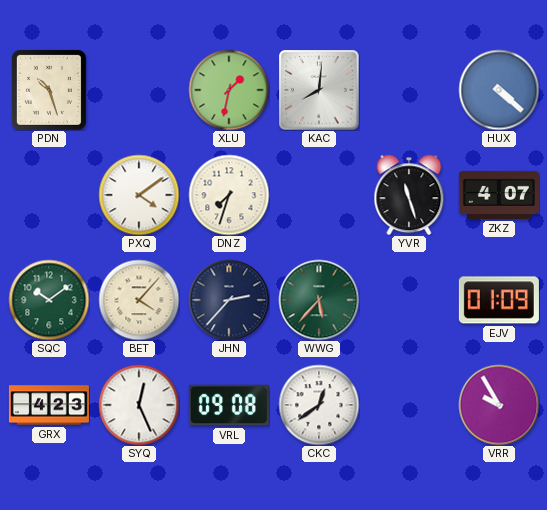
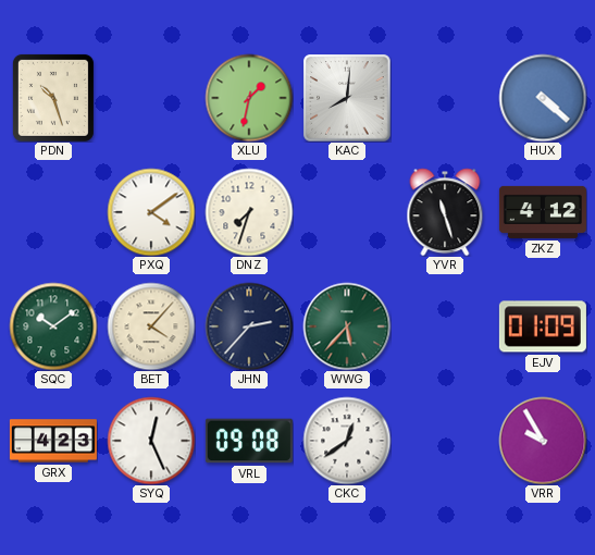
ZKZ: 4:07 -> 4:12 (543, 212)
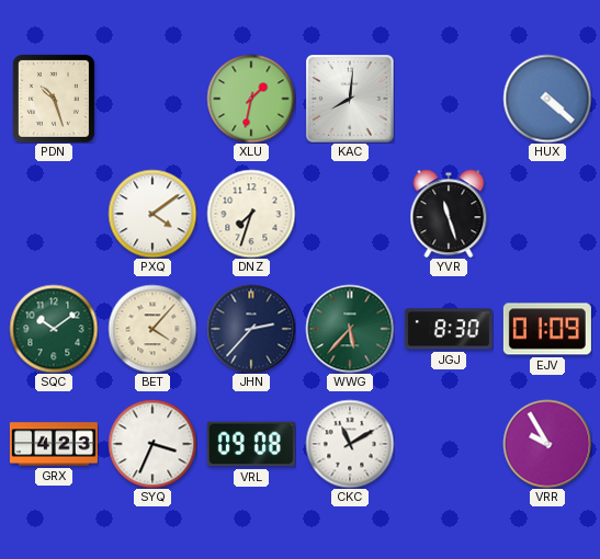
ZKZ: 4:12 -> none (543, 212)
JGJ: none -> 8:30 (449, 329)
SYQ: 12:26 -> 3:34 (152, 444)
CKC: 12:39 -> 11:10 (350, 444)
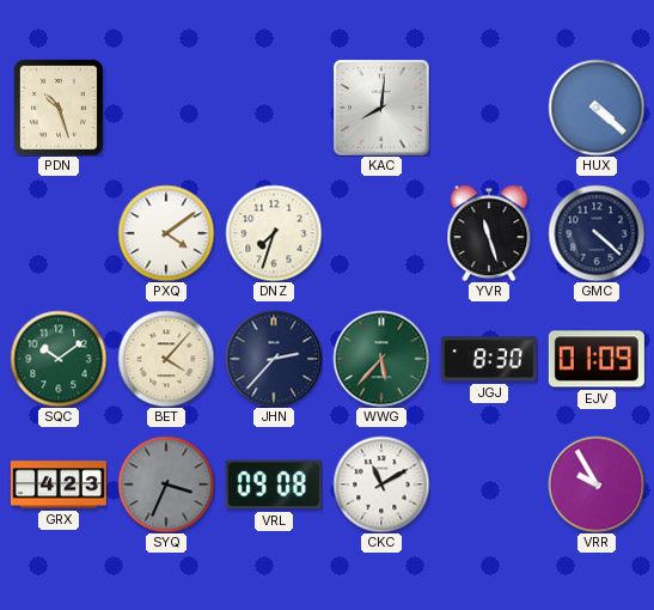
XLU: 1:32 -> none (251, 99)
GMC: none -> 4:22 (597, 233)
SYQ dial: white -> grey (166, 484)
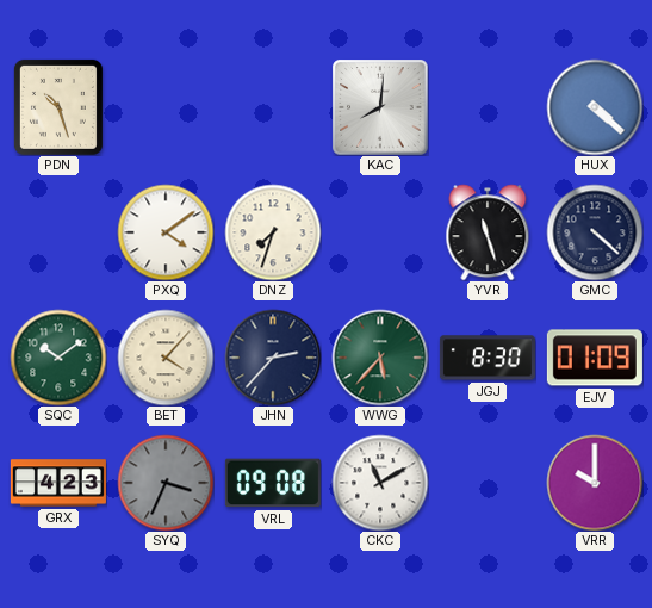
VRR: 9:55 -> 10:00 (595, 483)
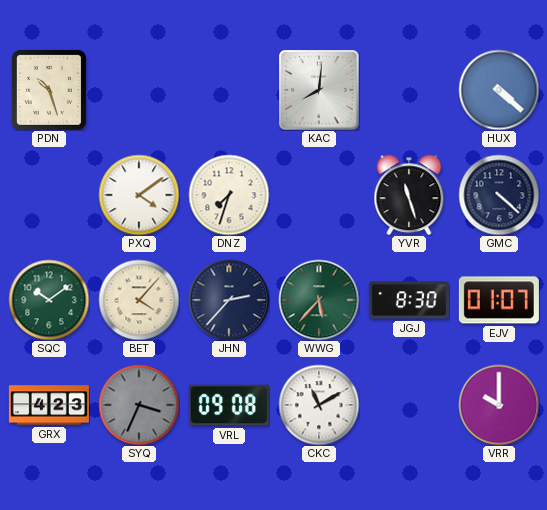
EJV: 01:09 -> 01:07 (499, 300)
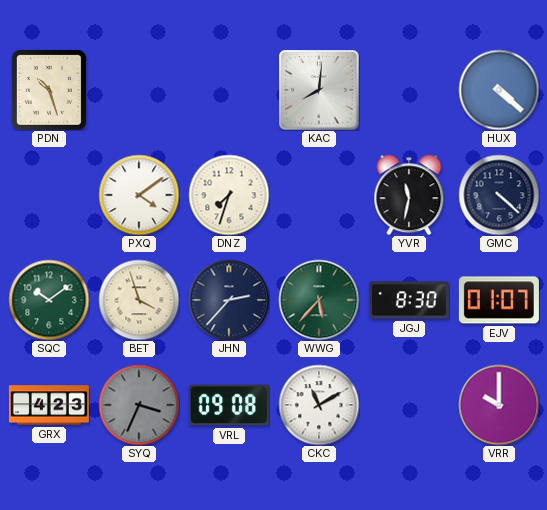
YVR: 11:27 -> 11:32 (409, 195)
BET: 4:07 -> 3:57 (139, 300)
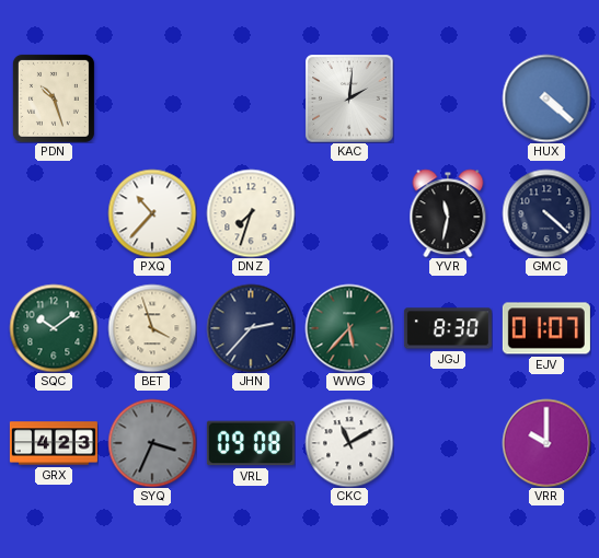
KAC: 8:01 -> 2:01 (349, 98)
PXQ: 4:09 -> 10:37 (152, 213)
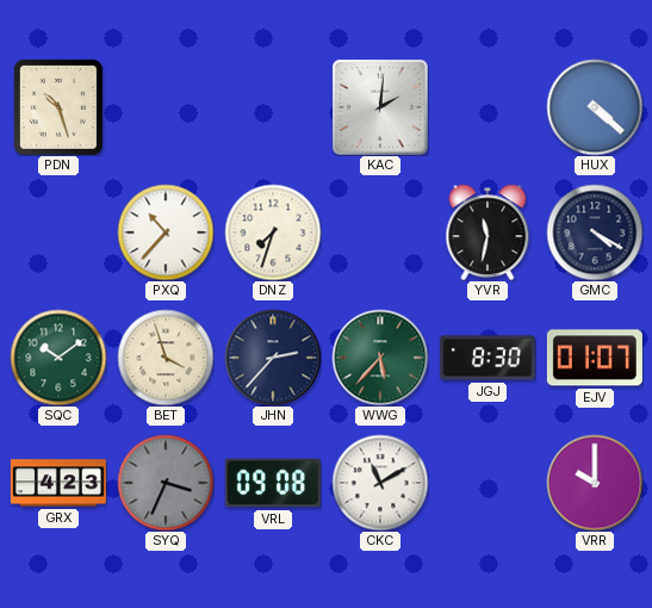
GMC: 4:22 -> 4:20 (595, 232)
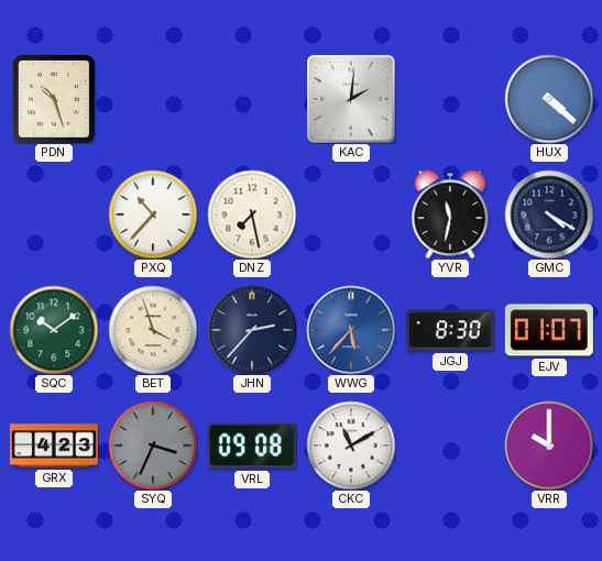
DNZ: 7:33 -> 7:28 (252, 215)
WWG dial: green -> blue (351, 330)
